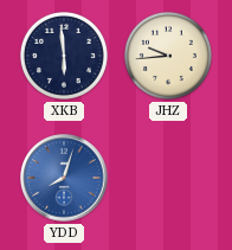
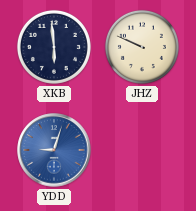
JHZ: 9:44 -> 9:49 (142, 47)
YDD: 8:03 -> 9:03 (54, 150)
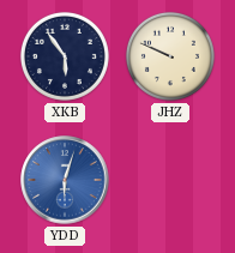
XKB: 5:59 -> 5:54 (65, 56)
YDD: 9:03 -> 6:03 (65, 180)
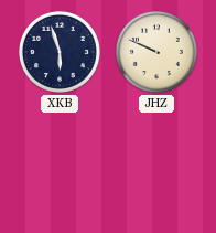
XKB: 5:54 -> 5:57 (60, 52)
YDD: 6:03 -> none (65, 180)
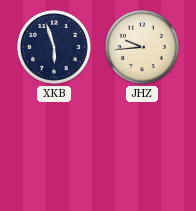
JHZ: 9:49 -> 9:44 (142, 47)
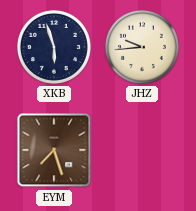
EYM: none -> 7:27 (54, 150)
